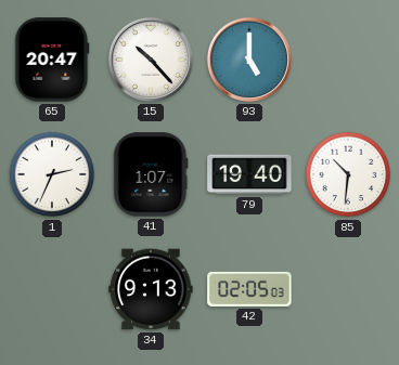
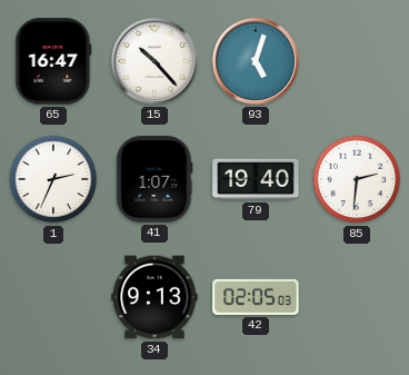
65: 20:47 -> 16:47 (53, 61)
93: 5:00 -> 5:03 (256, 61)
85: 10:31 -> 2:31 (357, 179)
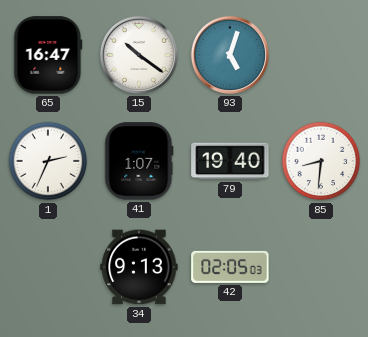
15: 10:23 -> 10:21 (139, 55)
85: 2:31 -> 8:31 (321, 161)
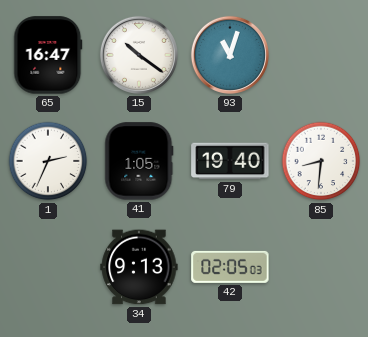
93: 5:03 -> 11:03 (230, 55)
41: 1:07 -> 1:05 (139, 161)
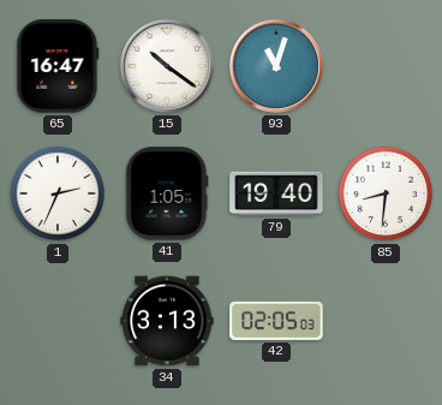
34: 9:13 -> 3:13 (167, 321)
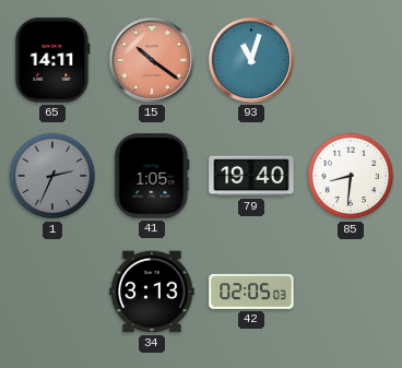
65: 16:47 -> 14:11 (52, 60)
15 dial: white -> salmon (152, 60)
1 dial: white -> grey (52, 176)
